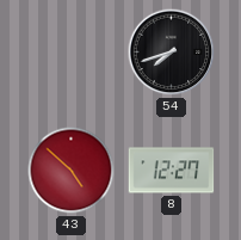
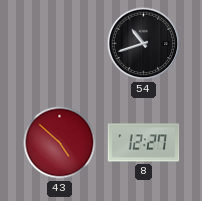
54: 7:42 -> 10:42 (144, 44)
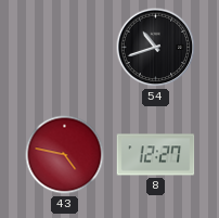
43: 4:52 -> 4:47 (65, 155)
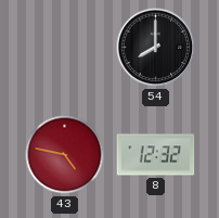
54: 10:42 -> 8:00 (156, 48)
8: 12:27 -> 12:32 (156, 155)
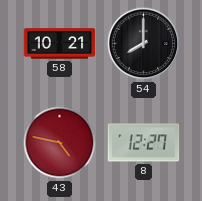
58: none -> 10:21 (60, 44)
8: 12:32 -> 12:27 (144, 143)
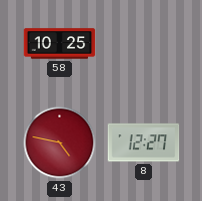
58: 10:21 -> 10:25 (60, 44)
54: 8:00 -> none (144, 44)
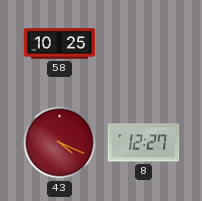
43: 4:47 -> 4:19 (60, 143)
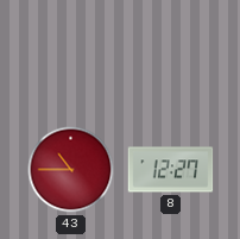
58: 10:25 -> none (60, 44)
43: 4:19 -> 10:45 (71, 170)
